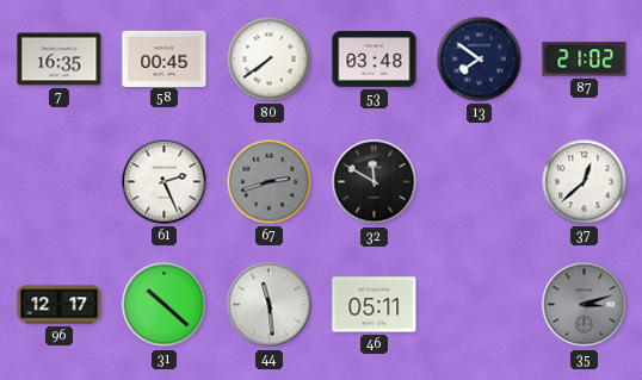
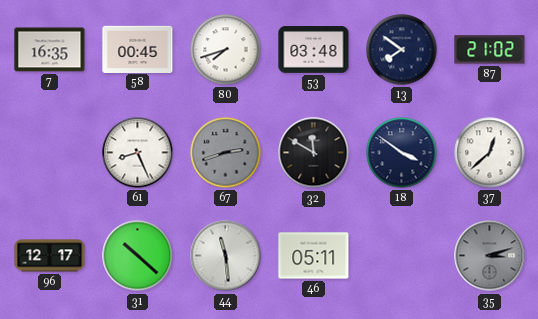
80: 7:39 -> 7:42 (226, 50)
61: 2:26 -> 8:26 (138, 153)
18: none -> 3:51 (402, 153)
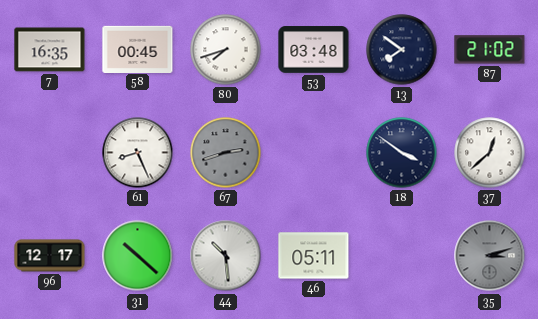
32: 11:50 -> none (314, 153)
44: 11:29 -> 10:29 (226, 256)
